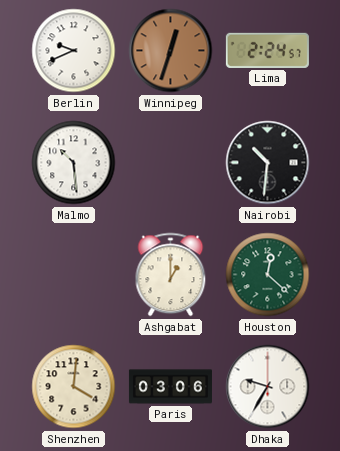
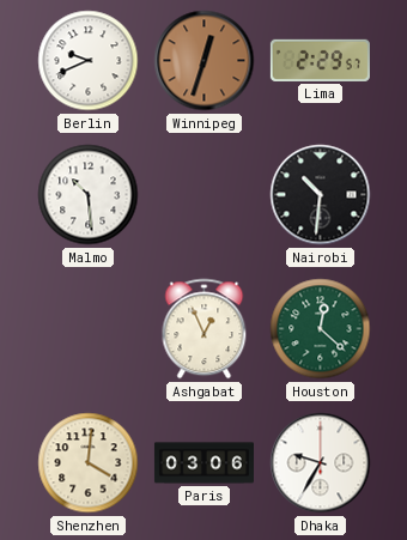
Lima: 2:24 -> 2:29 (320, 60)
Ashgabat: 1:00 -> 12:56 (205, 329)
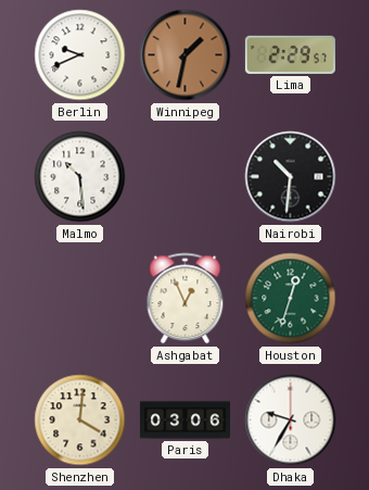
Winnipeg: 12:33 -> 1:32 (186, 55)
Houston: 12:22 -> 12:33 (291, 299)
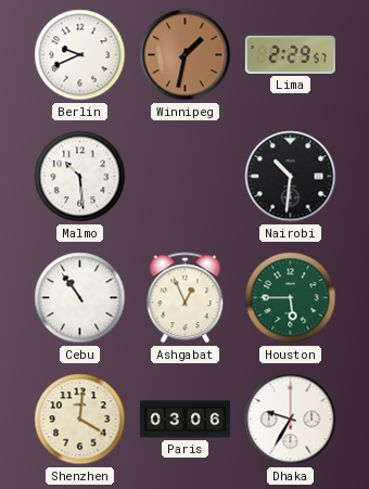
Cebu: none -> 10:54 (80, 298)
Houston: 12:33 -> 5:45 (291, 298)
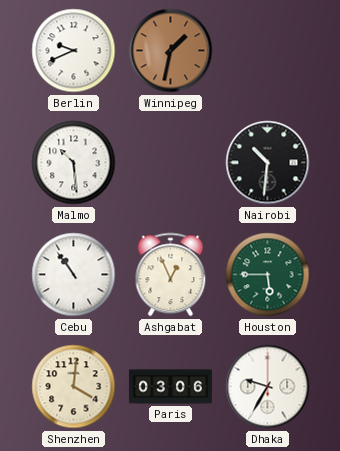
Lima: 2:29 -> none (290, 54)
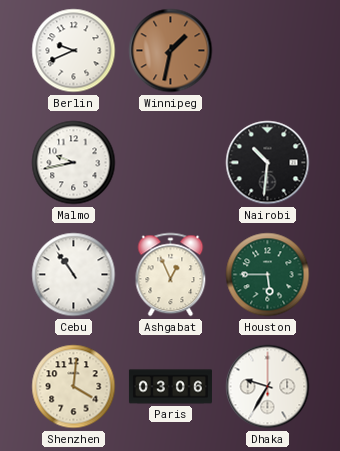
Malmo: 10:29 -> 9:43 (74, 163)
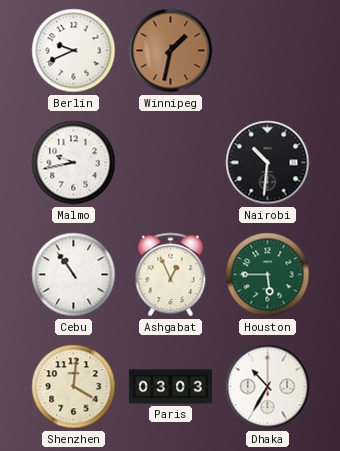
Paris: 03:06 -> 03:03 (170, 387)
Dhaka: 9:35 -> 10:35 (268, 387)
